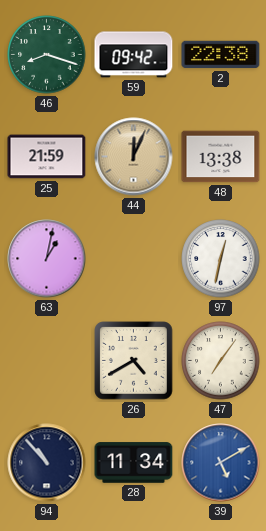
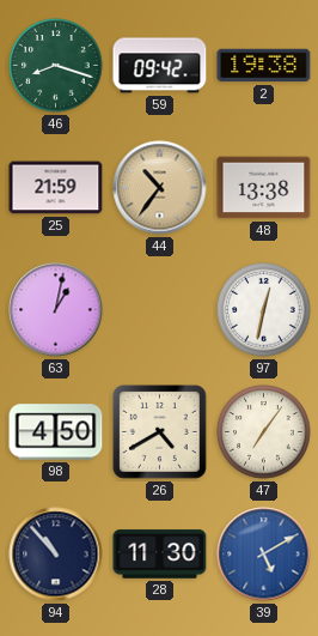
2: 22:38 -> 19:38 (264, 66)
44: 12:04 -> 10:36 (160, 188)
98: none -> 4:50 (56, 432)
28: 11:34 -> 11:30 (160, 555)
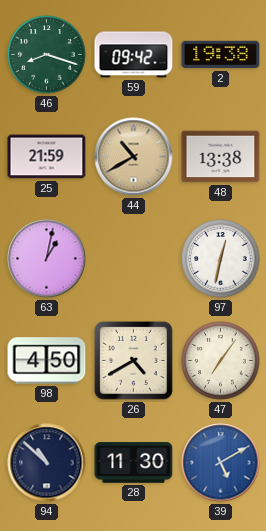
44: 10:36 -> 10:40 (134, 157)
94: 10:53 -> 10:52 (47, 463)
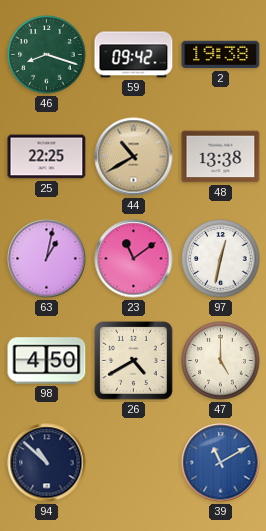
25: 21:59 -> 22:25 (47, 157)
23: none -> 11:09 (134, 259)
47: 7:06 -> 5:00 (221, 361)
28: 11:30 -> none (134, 463)
39: 5:10 -> 11:10 (221, 463)
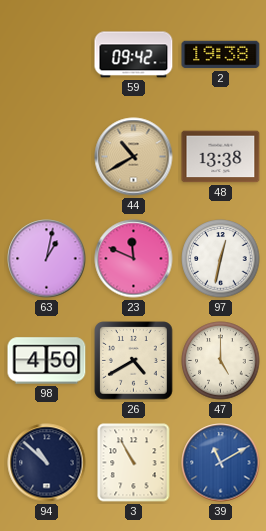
46: 8:18 -> none (47, 55)
25: 22:25 -> none (47, 157)
23: 11:09 -> 11:49 (134, 259)
3: none -> 10:55 (134, 463)
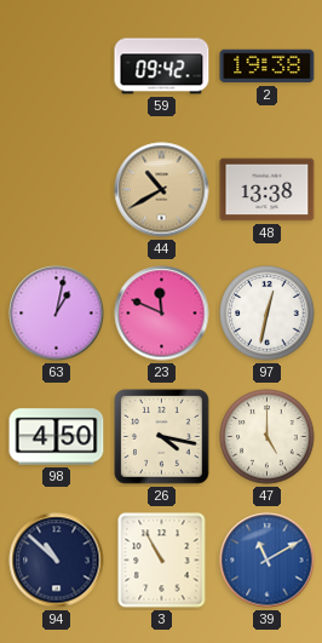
26: 4:40 -> 4:17 (162, 437)
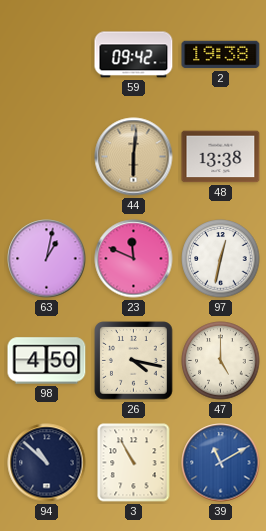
44: 10:40 -> 6:01 (134, 157)
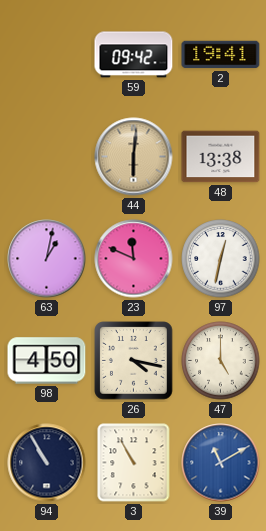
2: 19:38 -> 19:41 (221, 55)
94: 10:52 -> 10:55 (47, 463)
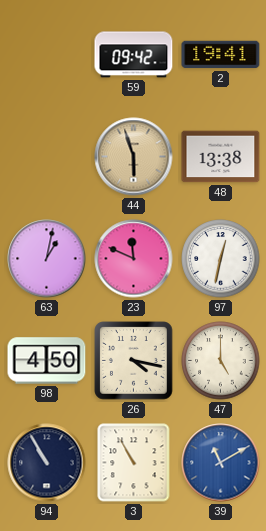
44: 6:01 -> 5:57 (134, 157)
